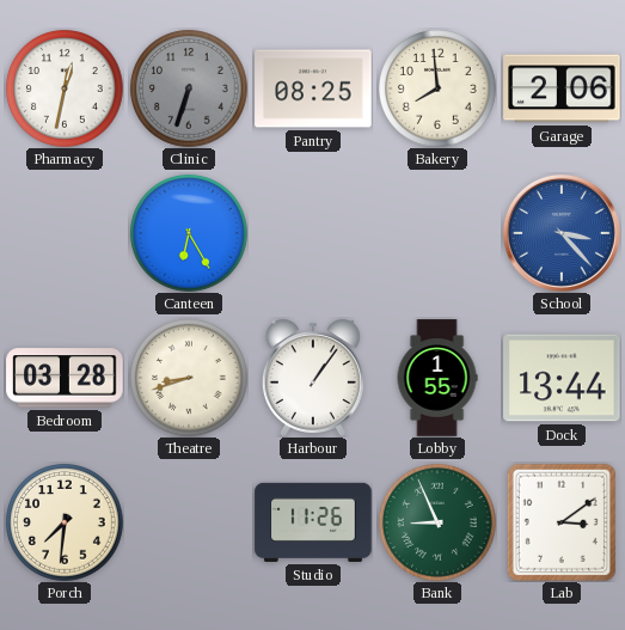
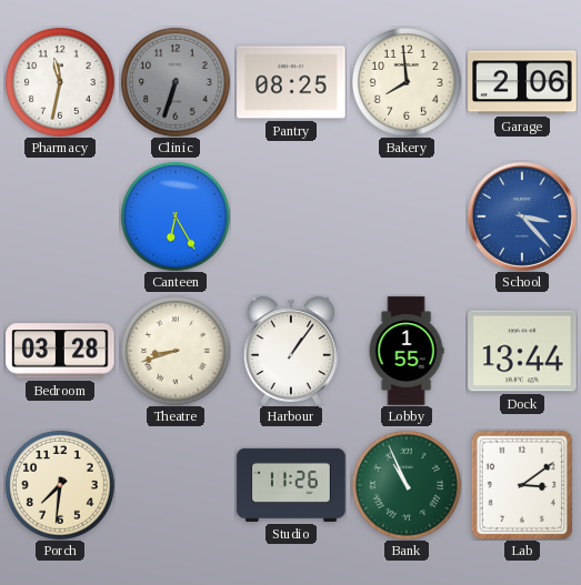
Pharmacy: 12:32 -> 11:32 (60, 82)
Bank: 8:56 -> 10:56 (407, 485)
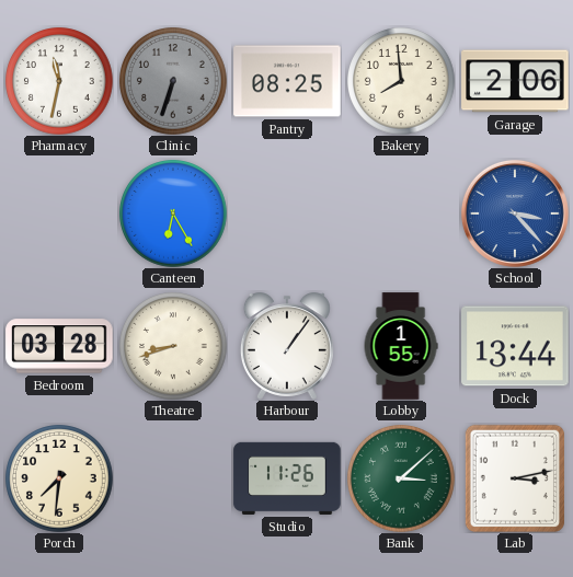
Bank: 10:56 -> 3:08 (401, 478)
Lab: 3:09 -> 3:13 (515, 478)
